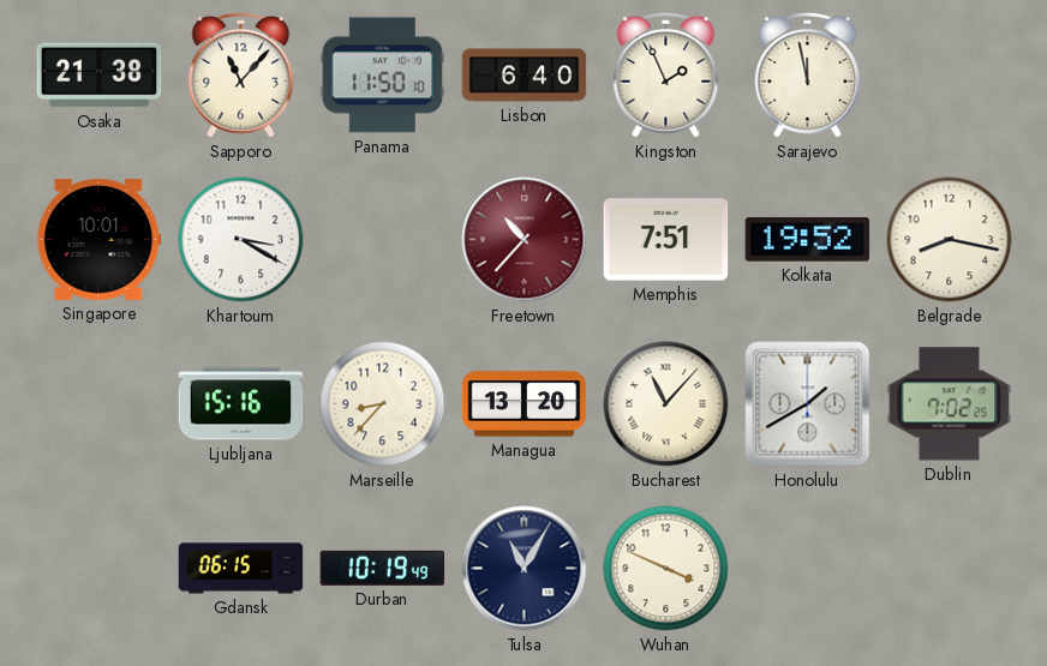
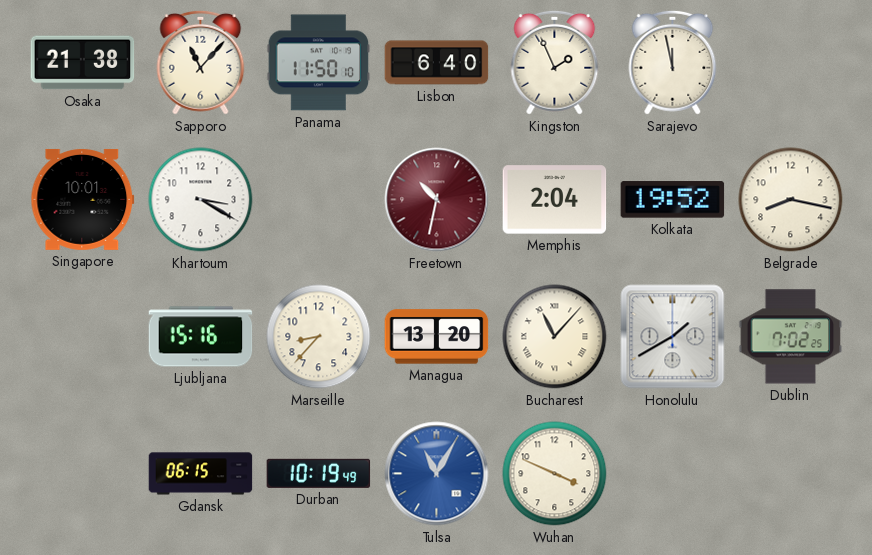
Freetown: 10:37 -> 10:32 (437, 200)
Memphis: 7:51 -> 2:04 (555, 200)
Tulsa dial: navy -> blue (437, 474)
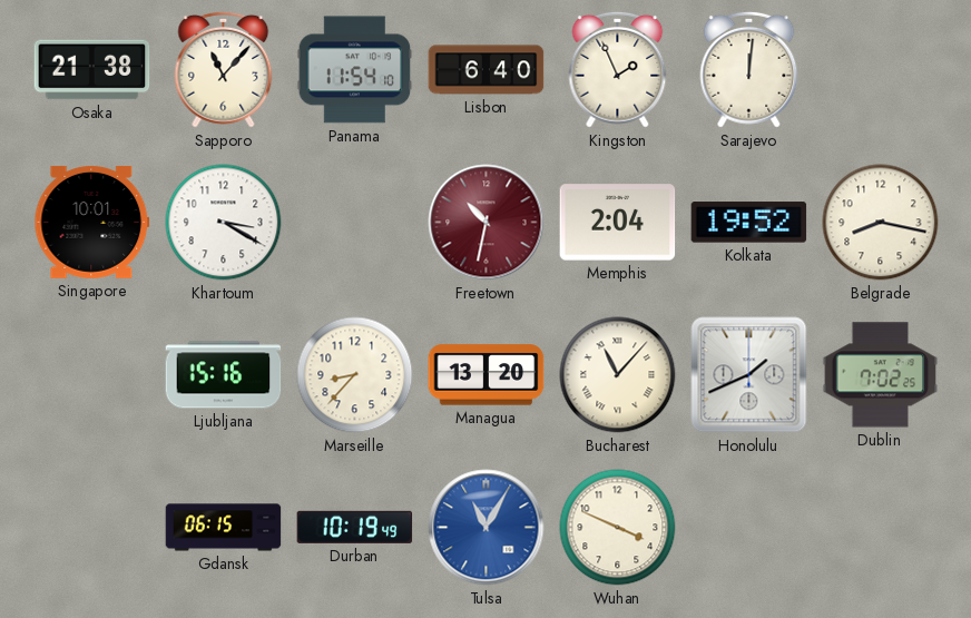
Panama: 11:50 -> 11:54 (355, 70)
Sarajevo: 11:58 -> 12:01 (749, 69)
Honolulu: 1:40 -> 1:41 (749, 375)
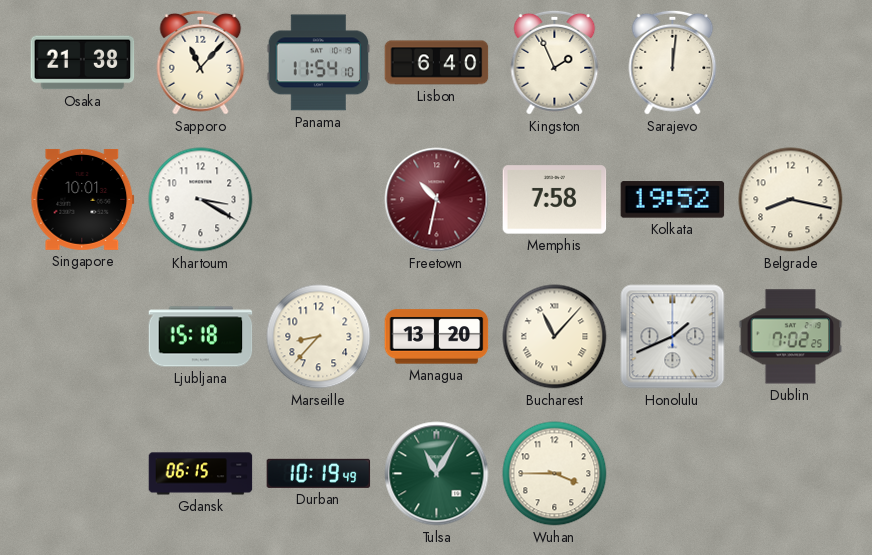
Memphis: 2:04 -> 7:58 (555, 200)
Ljubljana: 15:16 -> 15:18 (201, 337)
Tulsa dial: blue -> green (437, 474)
Wuhan: 3:49 -> 3:45 (555, 474)
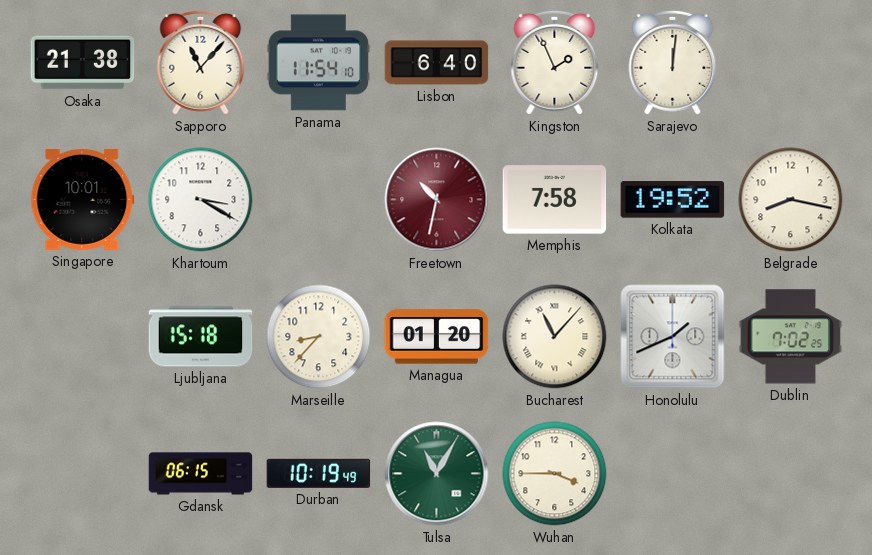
Managua: 13:20 -> 01:20 (437, 337)
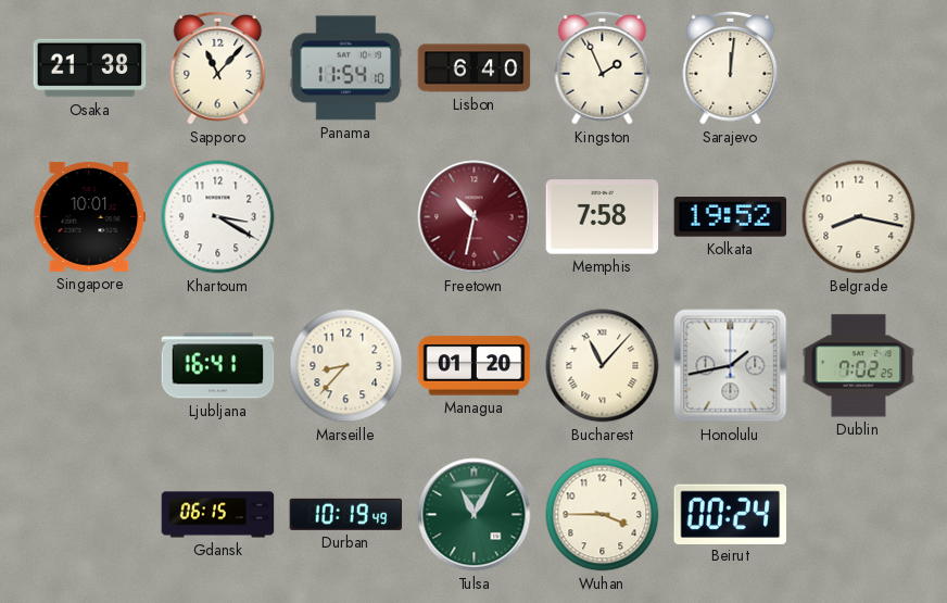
Ljubljana: 15:18 -> 16:41 (218, 366)
Honolulu: 1:41 -> 1:43 (731, 366)
Beirut: none -> 00:24 (731, 514)
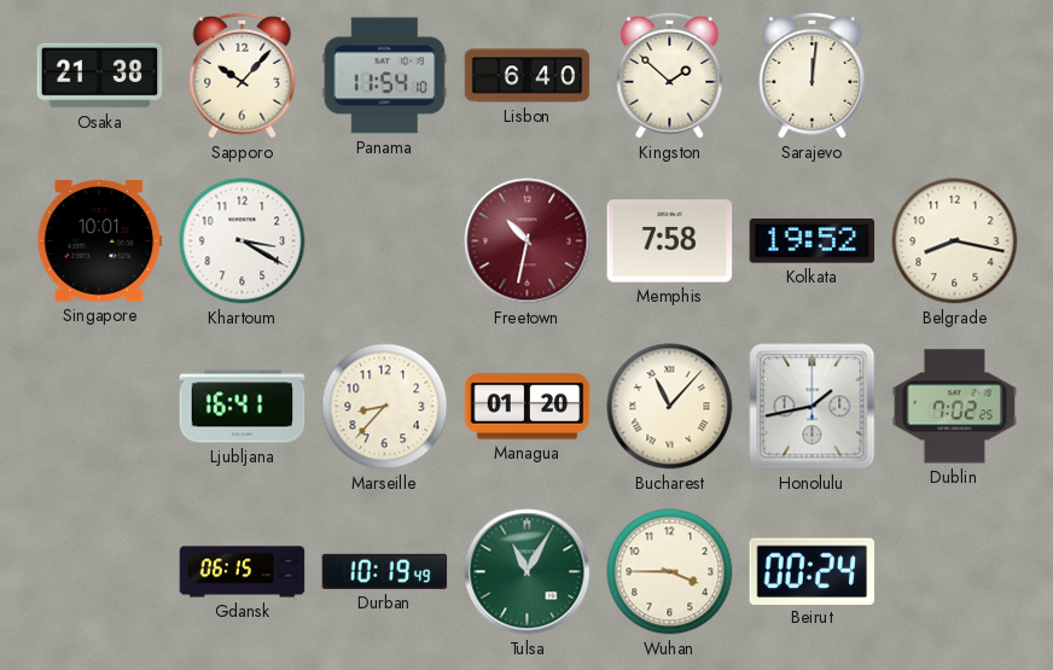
Sapporo: 11:07 -> 10:07 (243, 75)
Kingston: 1:56 -> 1:52 (670, 75)
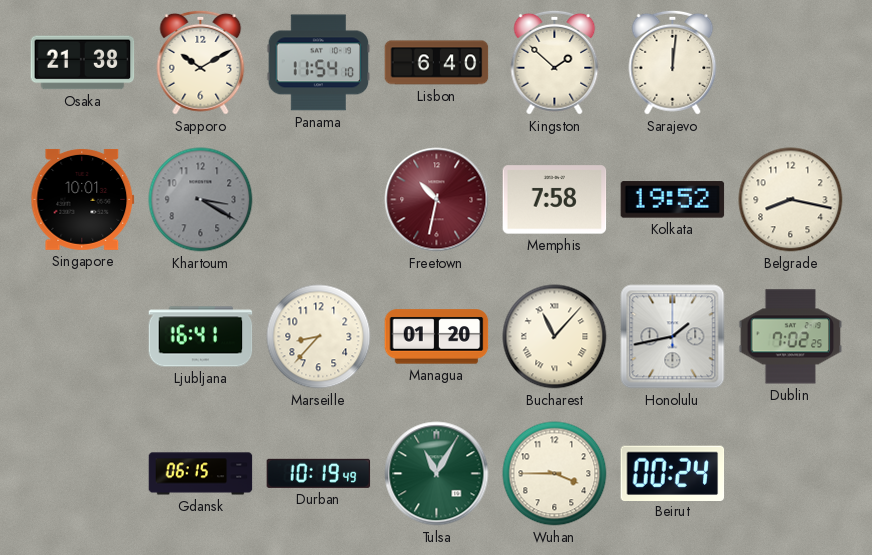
Sapporo: 10:07 -> 10:10 (201, 62)
Khartoum dial: white -> grey (201, 200)
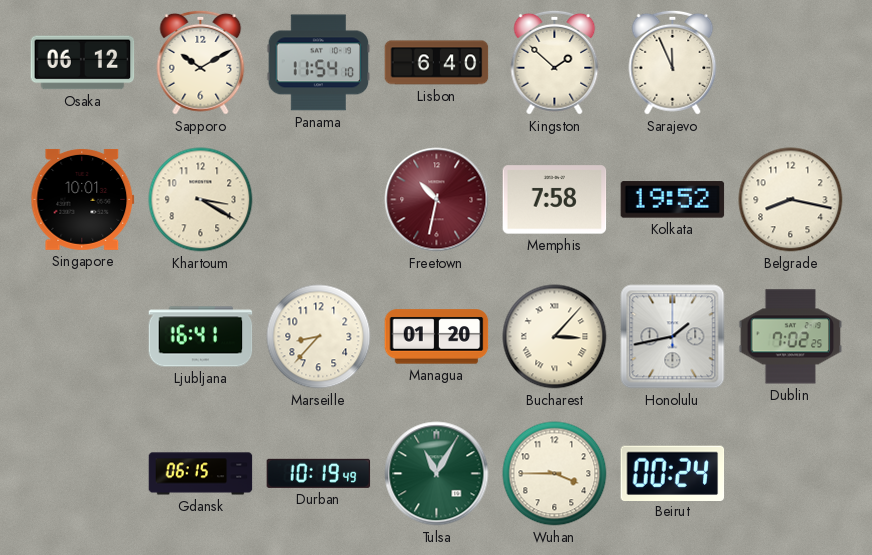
Osaka: 21:38 -> 06:12 (83, 63)
Sarajevo: 12:01 -> 11:56 (673, 62)
Khartoum dial: grey -> cream (201, 200)
Bucharest: 11:07 -> 3:07 (555, 337)
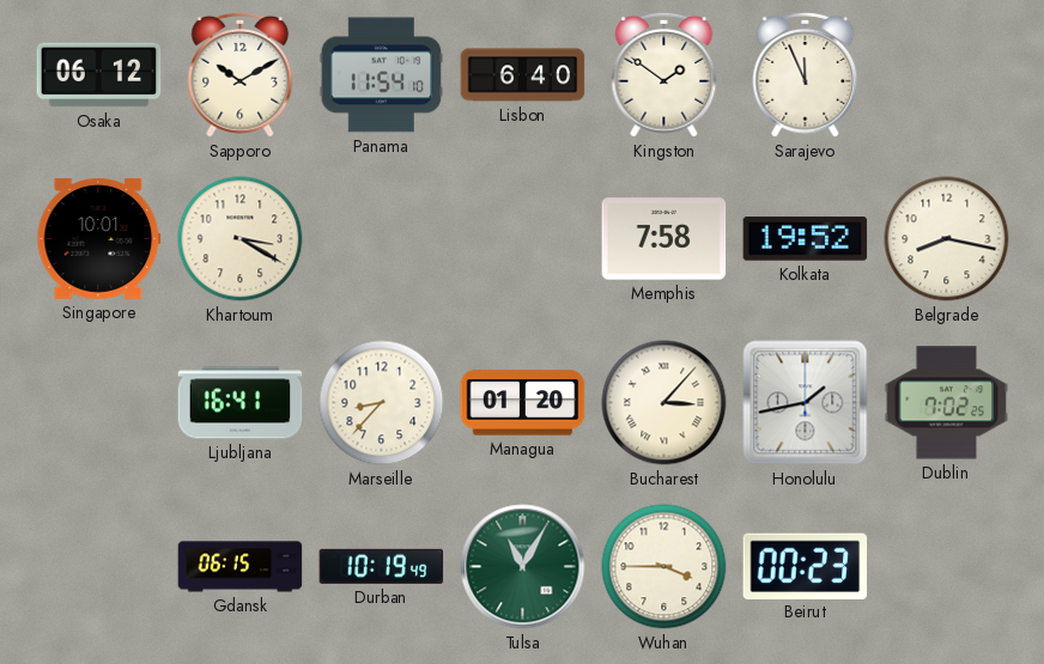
Kingston: 1:52 -> 1:51 (664, 74)
Freetown: 10:32 -> none (437, 200)
Beirut: 00:24 -> 00:23 (806, 566)
